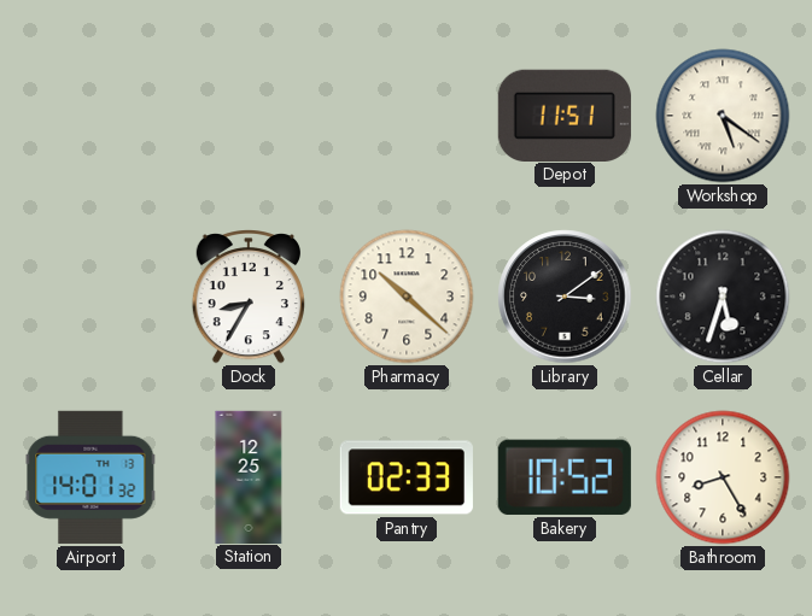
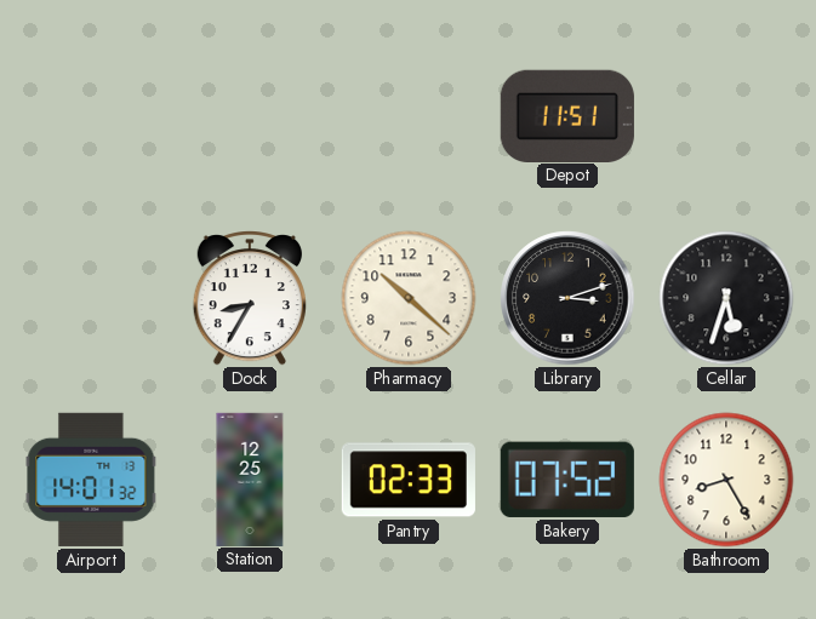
Workshop: 5:21 -> none (723, 116)
Library: 3:09 -> 3:12 (567, 298)
Bakery: 10:52 -> 07:52 (567, 480)
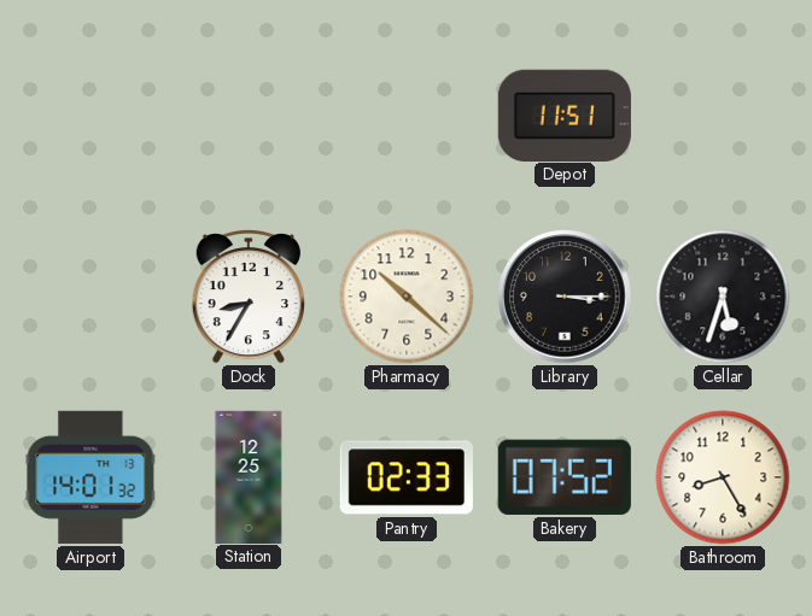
Library: 3:12 -> 3:15 (565, 297)
